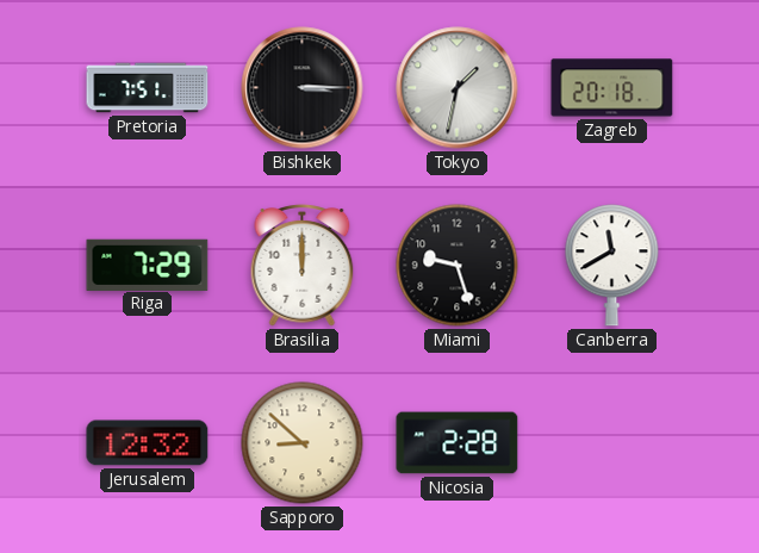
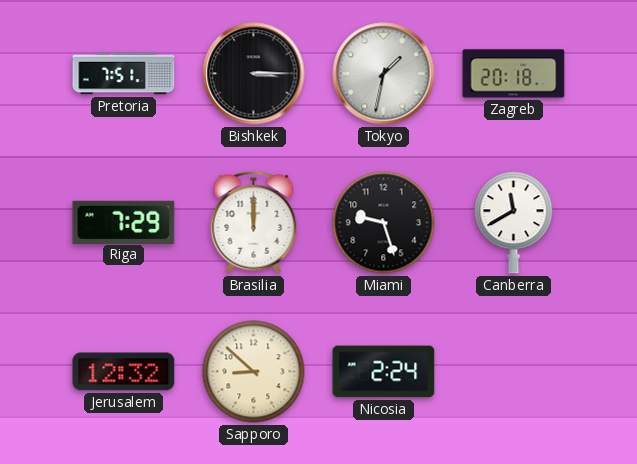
Nicosia: 2:28 -> 2:24 (384, 372)
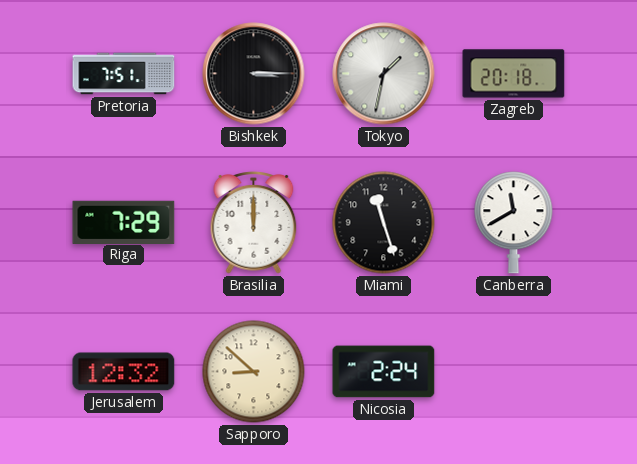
Miami: 9:27 -> 11:27 (384, 223)
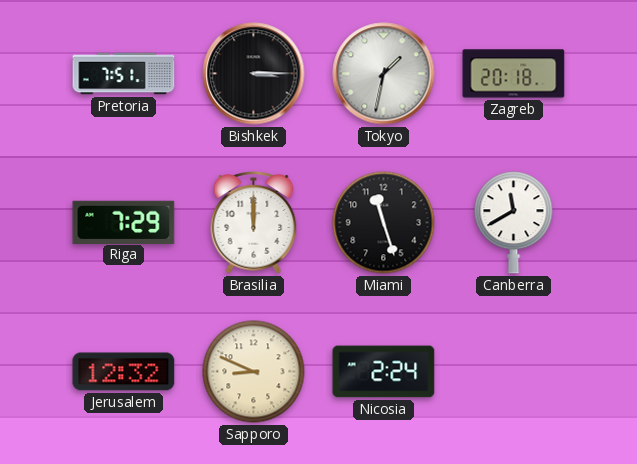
Sapporo: 8:52 -> 8:49 (254, 372)
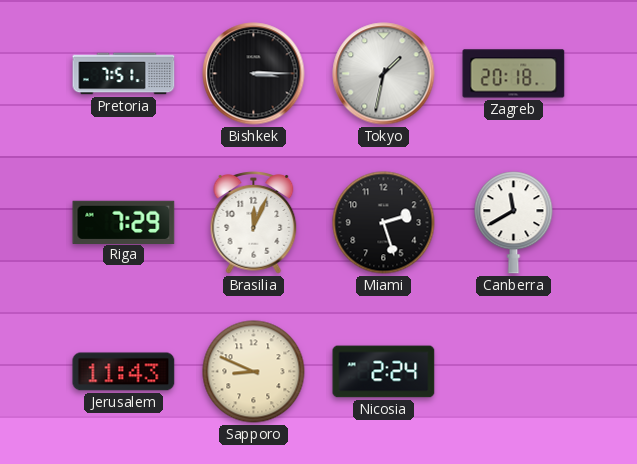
Brasilia: 12:00 -> 12:04 (254, 223)
Miami: 11:27 -> 2:27 (384, 223)
Jerusalem: 12:32 -> 11:43 (124, 372)
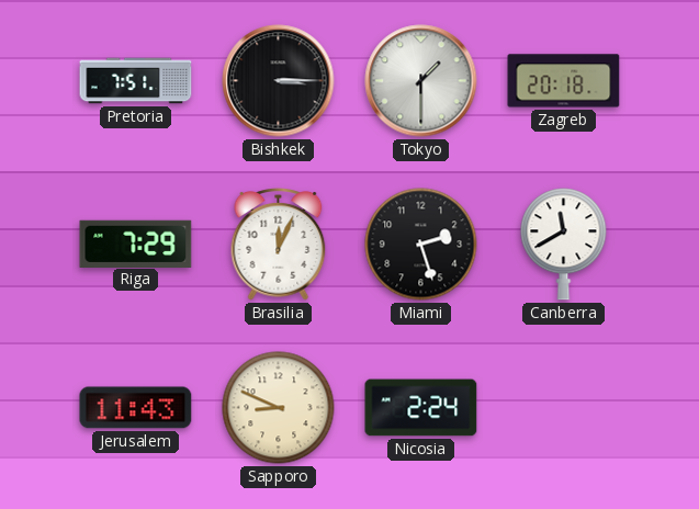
Tokyo: 1:32 -> 1:30 (421, 81)
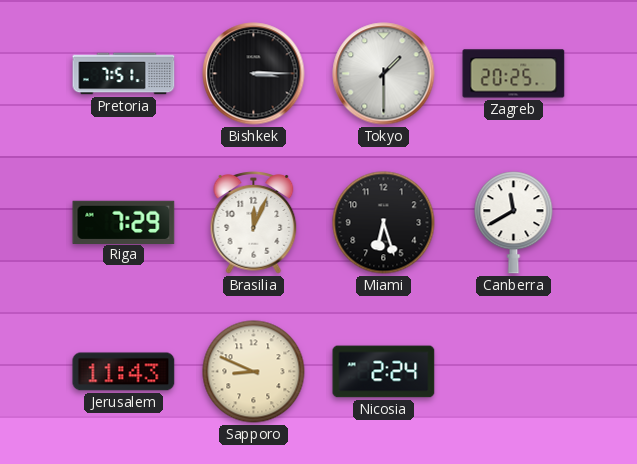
Zagreb: 20:18 -> 20:25 (514, 74)
Miami: 2:27 -> 6:27 (384, 223)
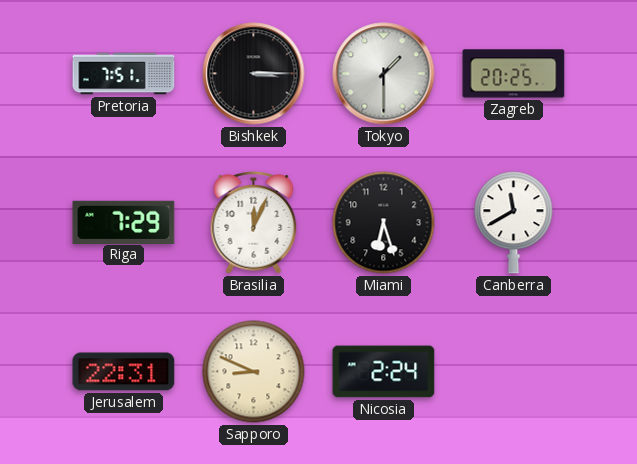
Jerusalem: 11:43 -> 22:31 (124, 372)
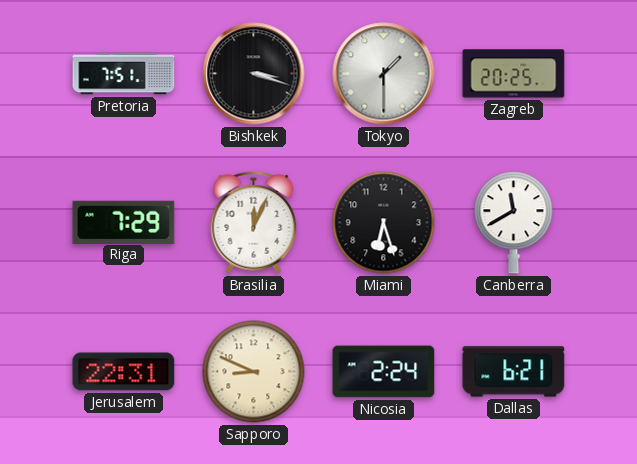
Bishkek: 3:15 -> 3:18 (254, 74)
Dallas: none -> 6:21 (514, 372)
